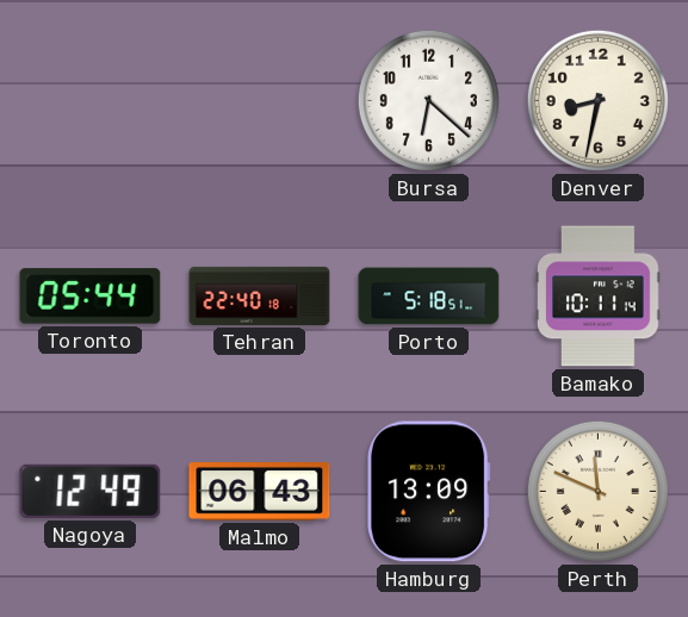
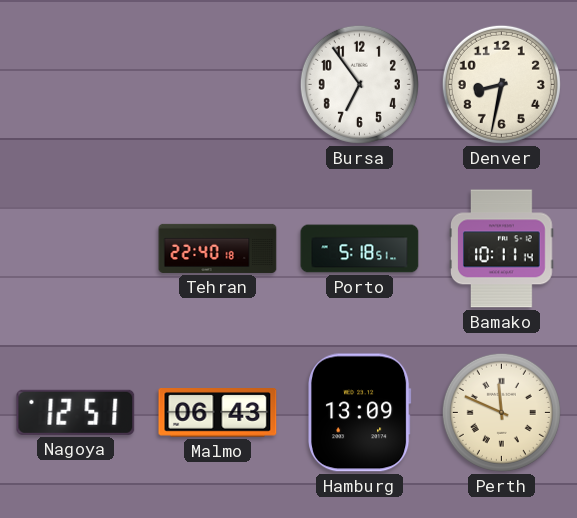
Bursa: 6:22 -> 6:54 (359, 84)
Toronto: 05:44 -> none (91, 297)
Nagoya: 12:49 -> 12:51 (76, 412)
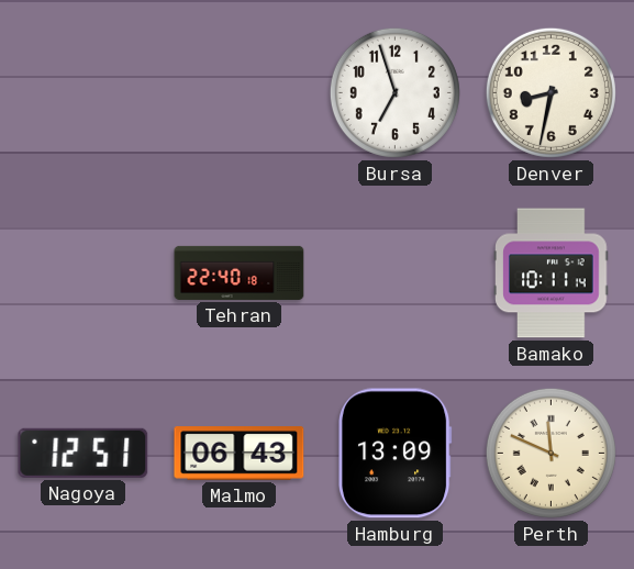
Bursa: 6:54 -> 6:57 (394, 92)
Porto: 5:18 -> none (360, 249)
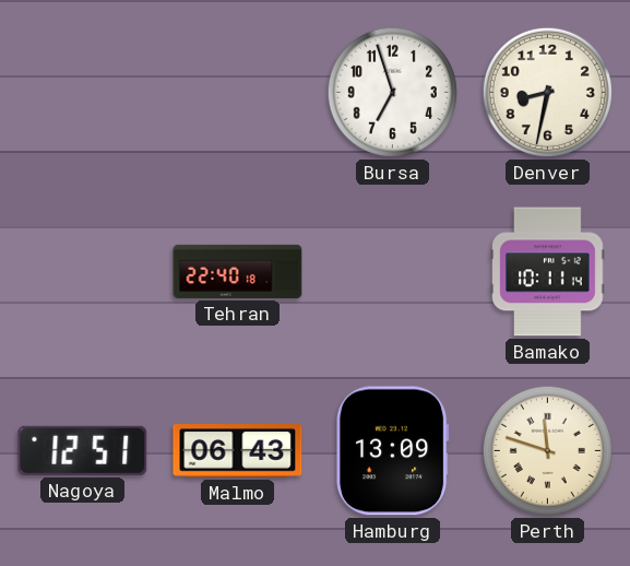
Perth: 11:49 -> 11:48 (547, 450)
